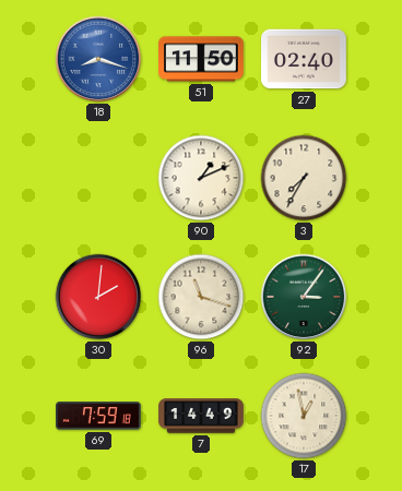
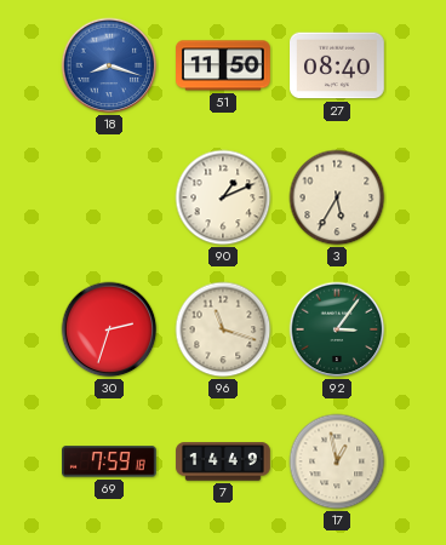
27: 02:40 -> 08:40 (338, 65)
3: 7:35 -> 5:35 (337, 197)
30: 2:01 -> 2:33 (109, 329)
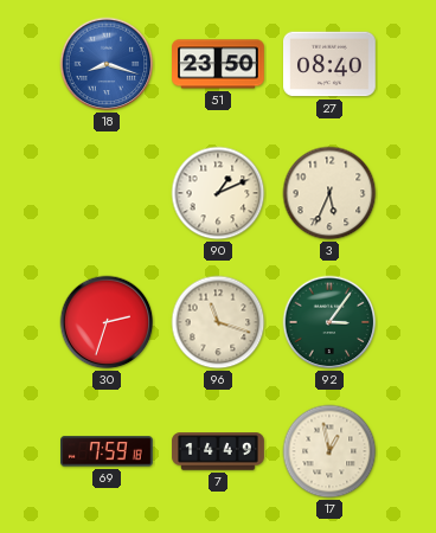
51: 11:50 -> 23:50 (219, 64)
3: 5:35 -> 5:34 (329, 193)
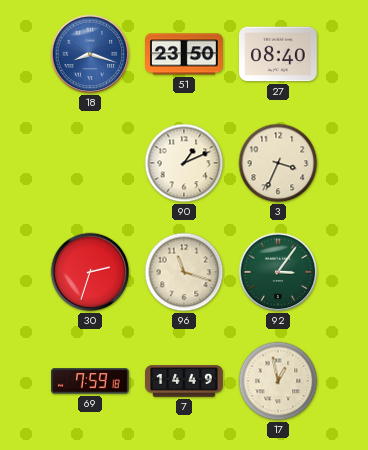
3: 5:34 -> 3:34 (278, 163)
